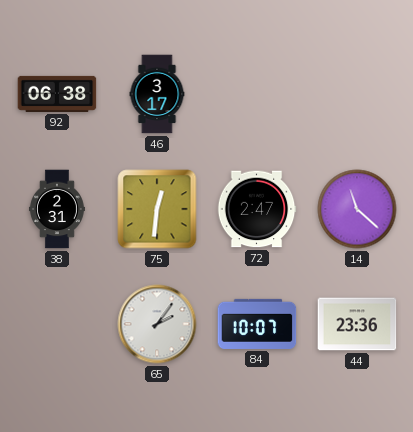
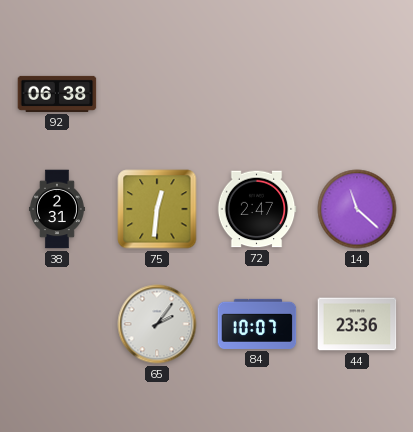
46: 3:17 -> none (157, 94)
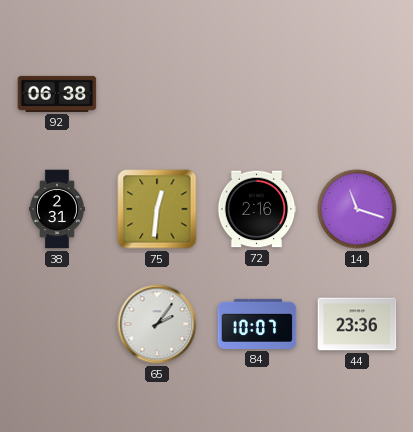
72: 2:47 -> 2:16 (257, 209)
14: 11:22 -> 11:18 (357, 209)
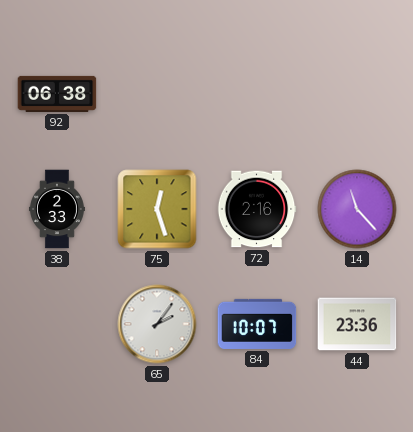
38: 2:31 -> 2:33 (57, 209)
75: 12:31 -> 12:27 (157, 209)
14: 11:18 -> 11:23 (357, 209)
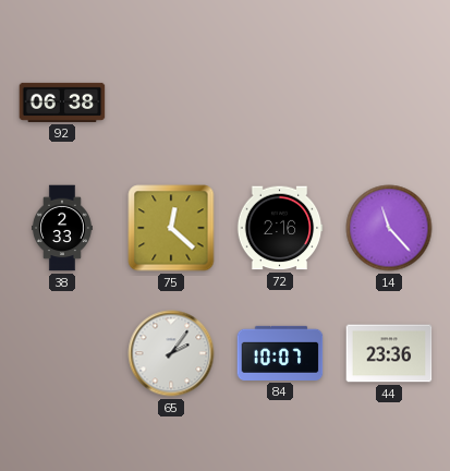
75: 12:27 -> 12:22 (171, 228)
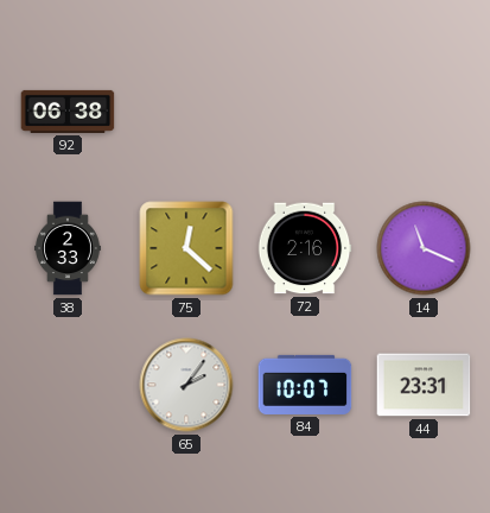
14: 11:23 -> 11:19 (424, 248)
44: 23:36 -> 23:31 (424, 385)
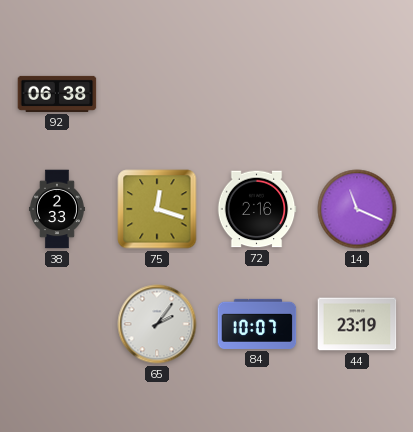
75: 12:22 -> 12:18 (157, 209)
44: 23:31 -> 23:19 (357, 324)
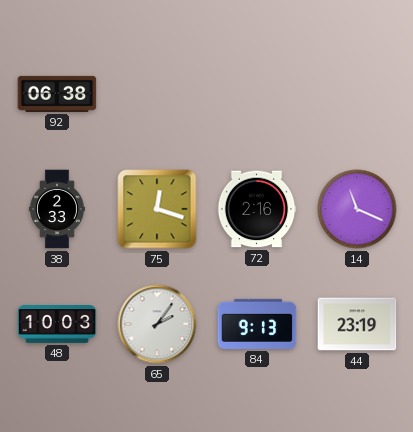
48: none -> 10:03 (57, 325)
84: 10:07 -> 9:13 (257, 324)
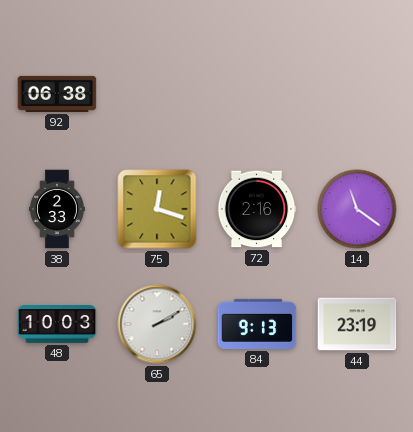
14: 11:19 -> 11:21 (357, 209)
65: 2:06 -> 2:10 (157, 324)
